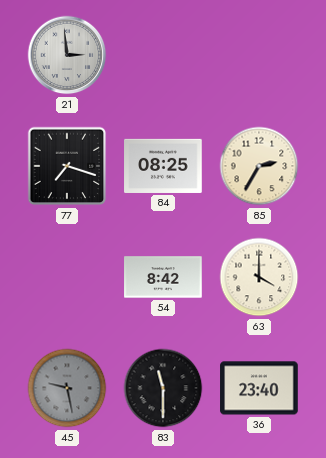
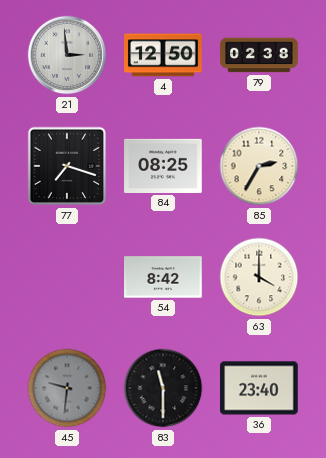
4: none -> 12:50 (163, 55)
79: none -> 02:38 (259, 55)
45: 9:28 -> 9:31 (67, 388)
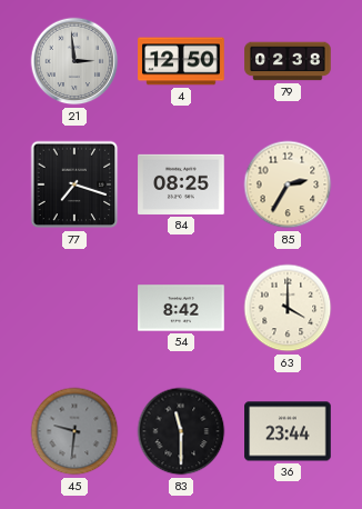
36: 23:40 -> 23:44 (288, 431)
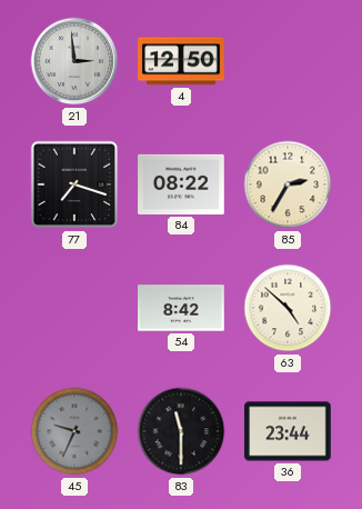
79: 02:38 -> none (288, 61)
84: 08:25 -> 08:22 (181, 184)
63: 4:00 -> 4:52 (288, 308)
45: 9:31 -> 9:34 (74, 431)
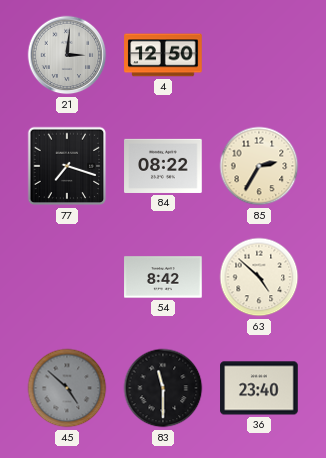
21: 2:59 -> 3:01 (67, 55)
45: 9:34 -> 4:52 (67, 388)
36: 23:44 -> 23:40 (259, 388)
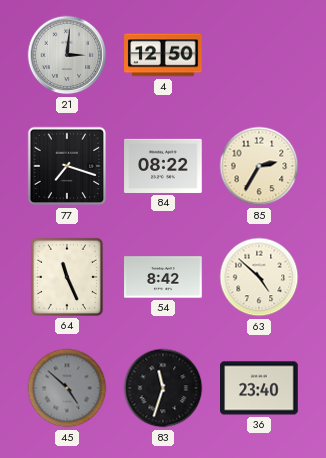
64: none -> 11:26 (67, 277)
83: 11:30 -> 11:33 (163, 388)
